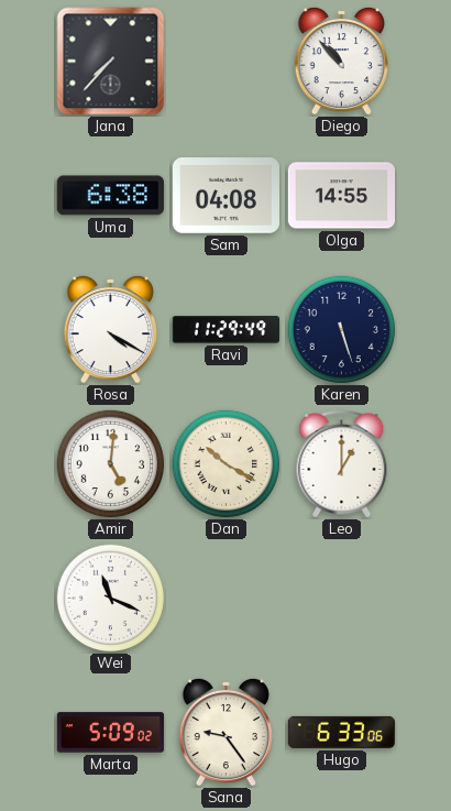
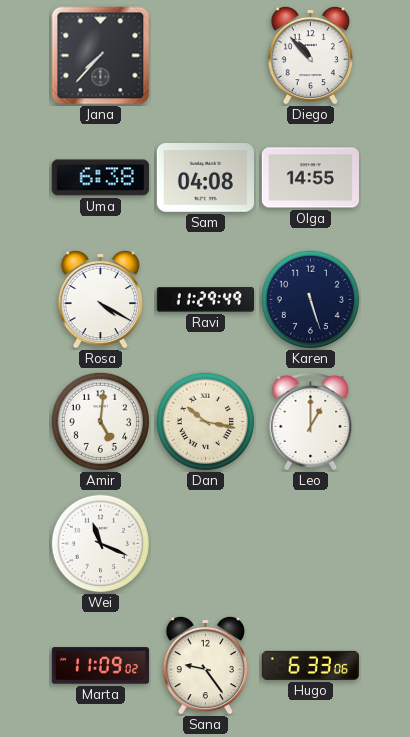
Dan: 10:20 -> 10:17 (206, 422)
Marta: 5:09 -> 11:09 (100, 666)
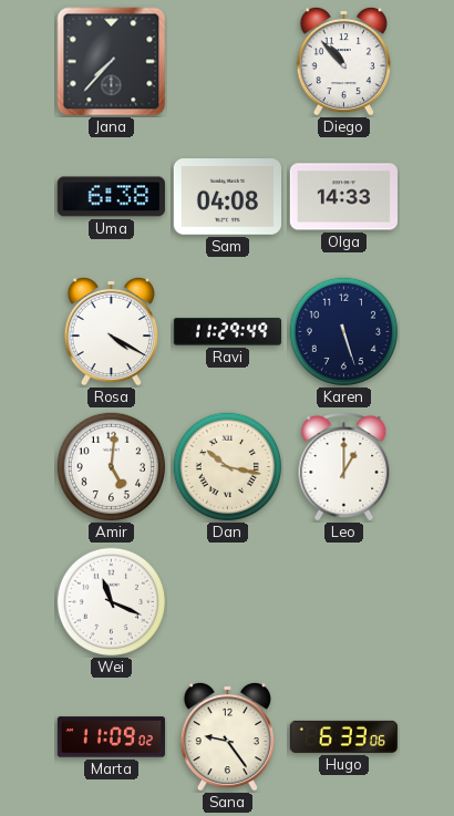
Olga: 14:55 -> 14:33 (343, 197)
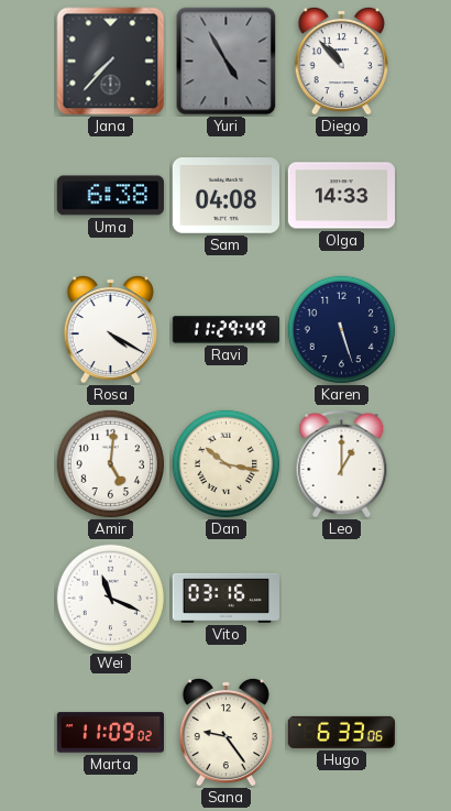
Yuri: none -> 4:55 (227, 62)
Vito: none -> 03:16 (226, 598)
